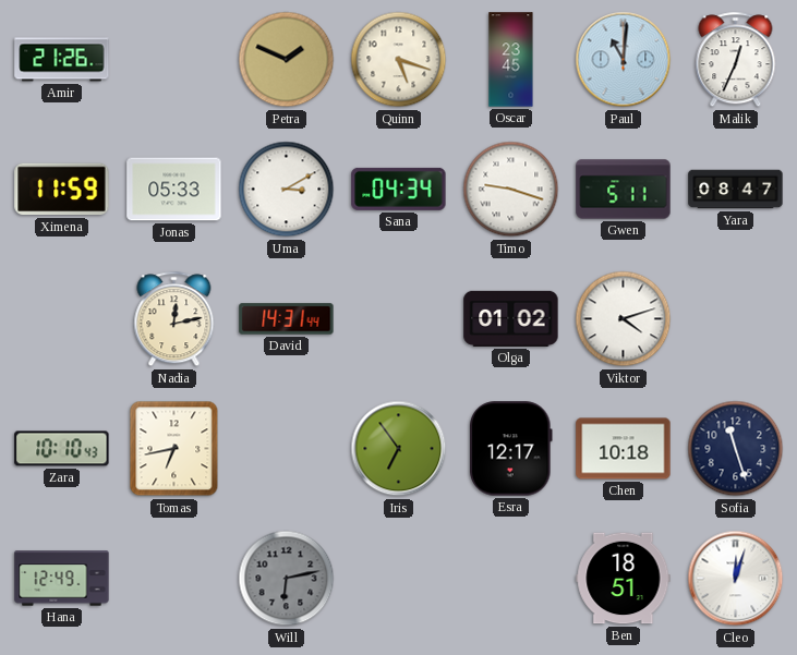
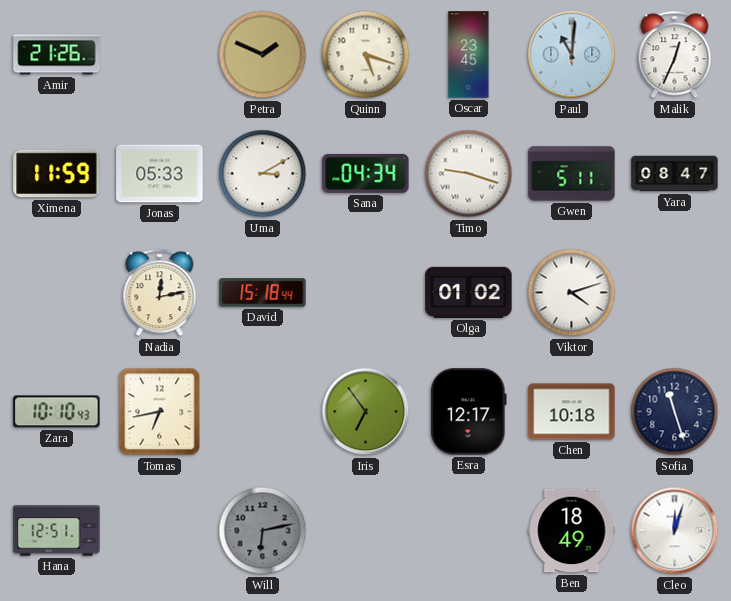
David: 14:31 -> 15:18 (263, 293)
Hana: 12:49 -> 12:51 (57, 531)
Ben: 18:51 -> 18:49 (572, 531)
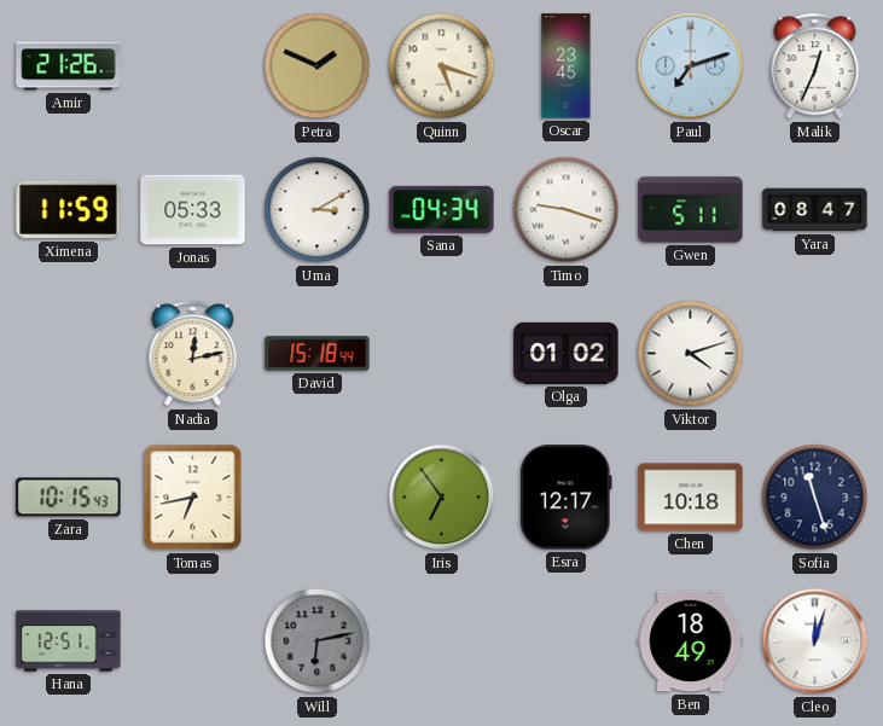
Paul: 11:01 -> 7:12 (691, 66)
Zara: 10:10 -> 10:15 (69, 498)
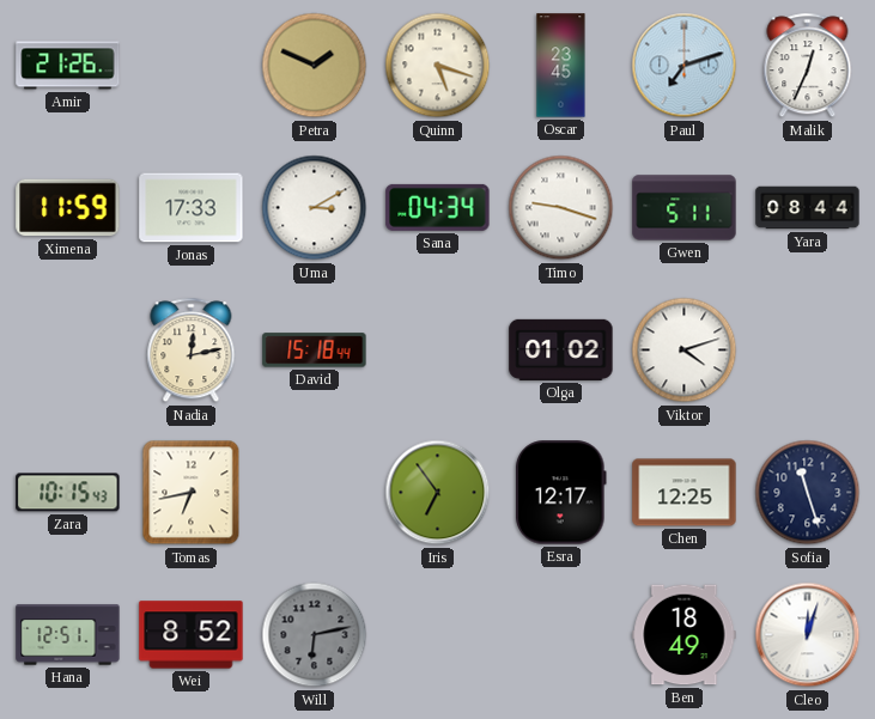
Jonas: 05:33 -> 17:33 (192, 208)
Yara: 08:47 -> 08:44 (808, 208)
Chen: 10:18 -> 12:25 (685, 493)
Wei: none -> 8:52 (192, 635)
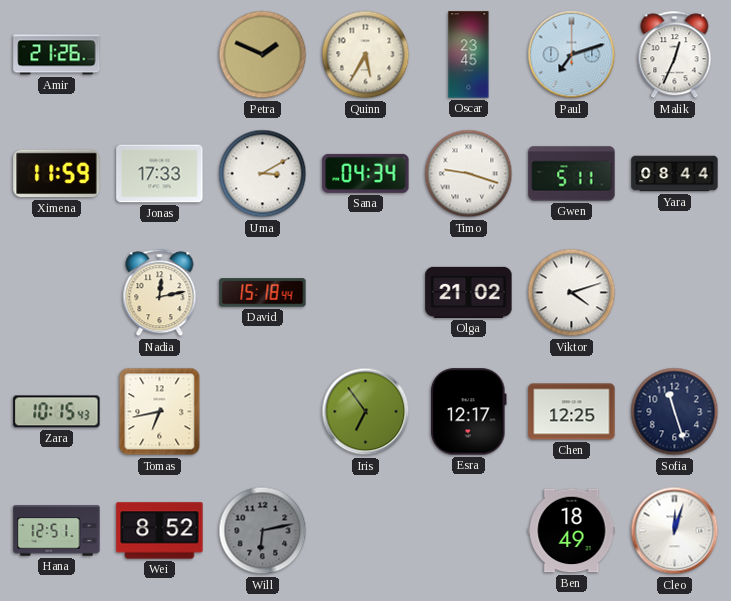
Quinn: 5:18 -> 5:35 (366, 55)
Olga: 01:02 -> 21:02 (469, 292)
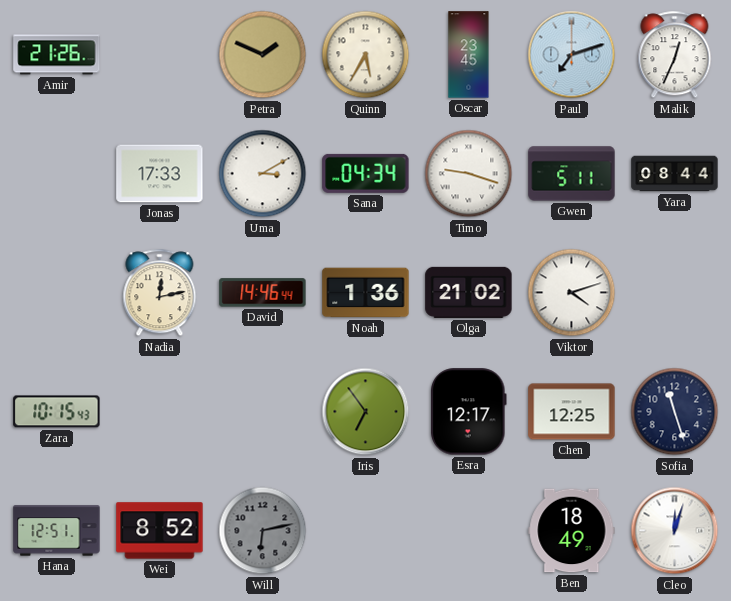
Ximena: 11:59 -> none (57, 174)
David: 15:18 -> 14:46 (263, 293)
Noah: none -> 1:36 (366, 293)
Tomas: 6:43 -> none (160, 412)
